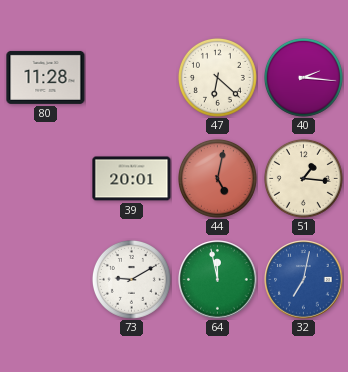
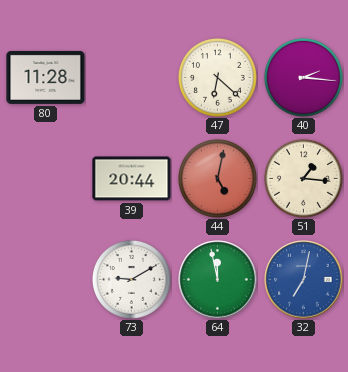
39: 20:01 -> 20:44 (132, 179)
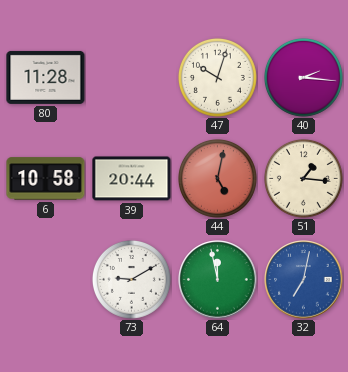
47: 6:22 -> 10:03 (217, 77)
6: none -> 10:58 (46, 179)
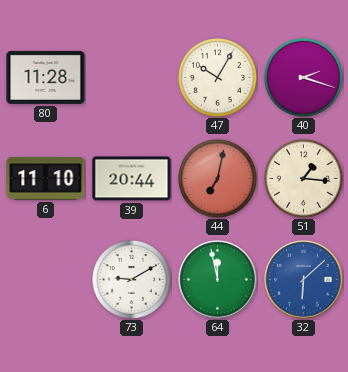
47: 10:03 -> 10:05 (217, 77)
40: 2:16 -> 2:18 (303, 77)
6: 10:58 -> 11:10 (46, 179)
44: 5:02 -> 7:02 (217, 178)
32: 7:02 -> 6:08 (304, 280)
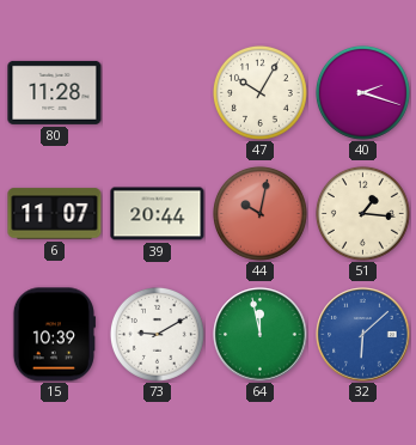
6: 11:10 -> 11:07 (55, 214)
44: 7:02 -> 10:02 (259, 213)
15: none -> 10:39 (54, 335)
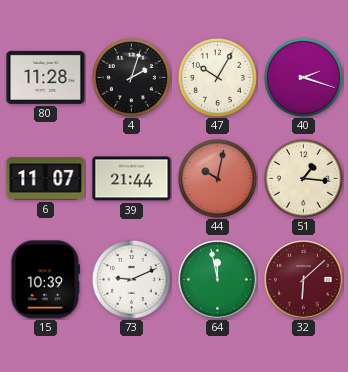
4: none -> 2:03 (131, 77)
39: 20:44 -> 21:44 (132, 179)
73: 9:10 -> 9:11 (131, 279)
32 dial: blue -> burgundy (304, 280)
